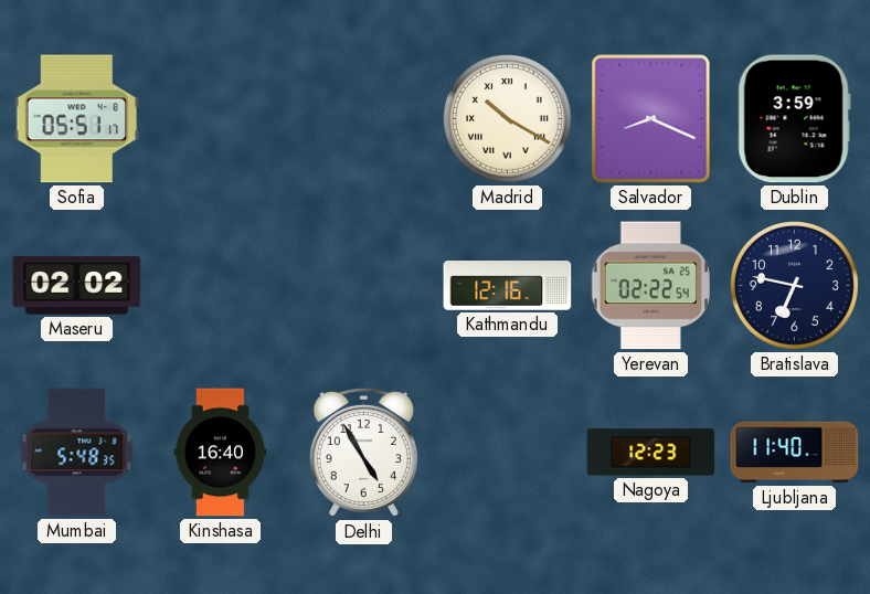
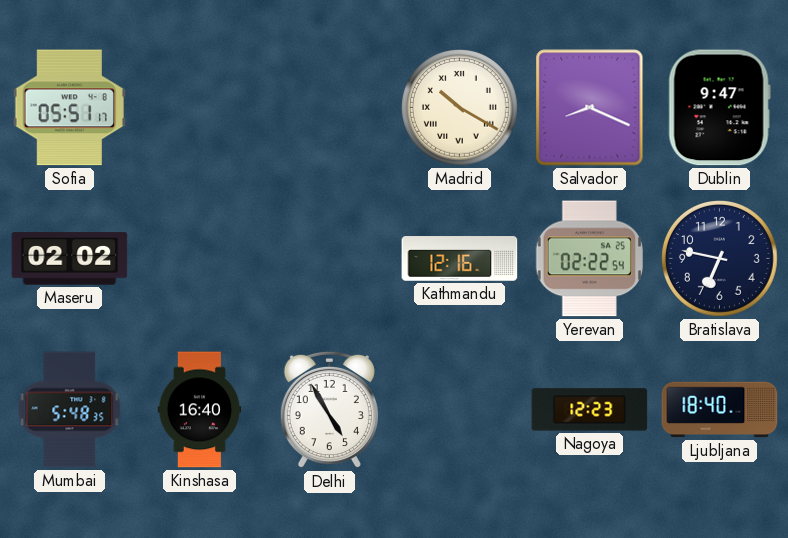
Dublin: 3:59 -> 9:47 (719, 108)
Ljubljana: 11:40 -> 18:40 (720, 410)
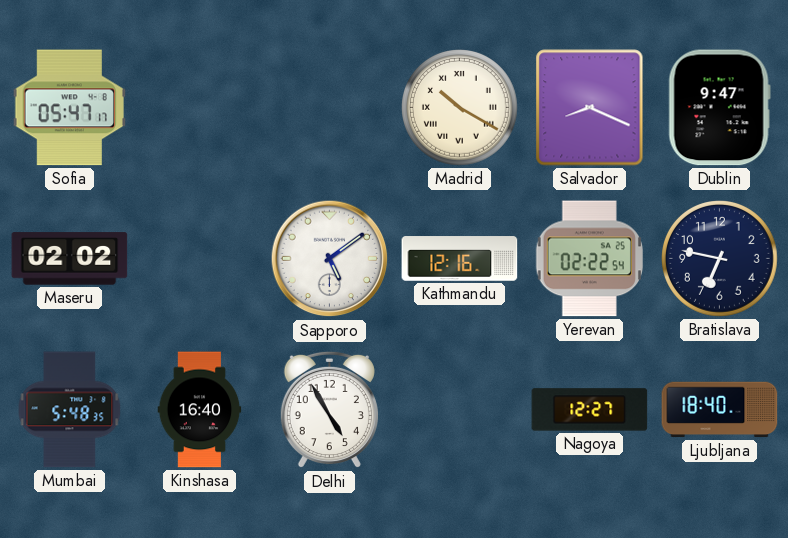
Sofia: 05:51 -> 05:47 (69, 108)
Sapporo: none -> 5:09 (330, 259)
Nagoya: 12:23 -> 12:27 (590, 410)
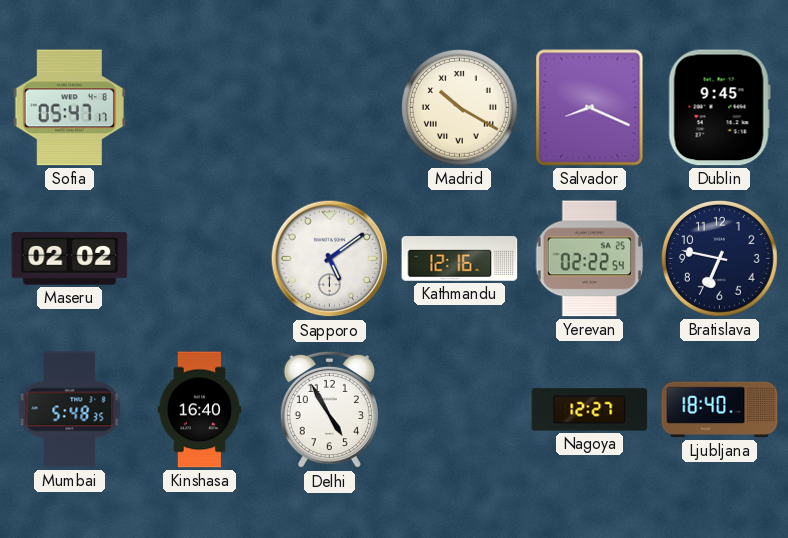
Dublin: 9:47 -> 9:45 (719, 108)
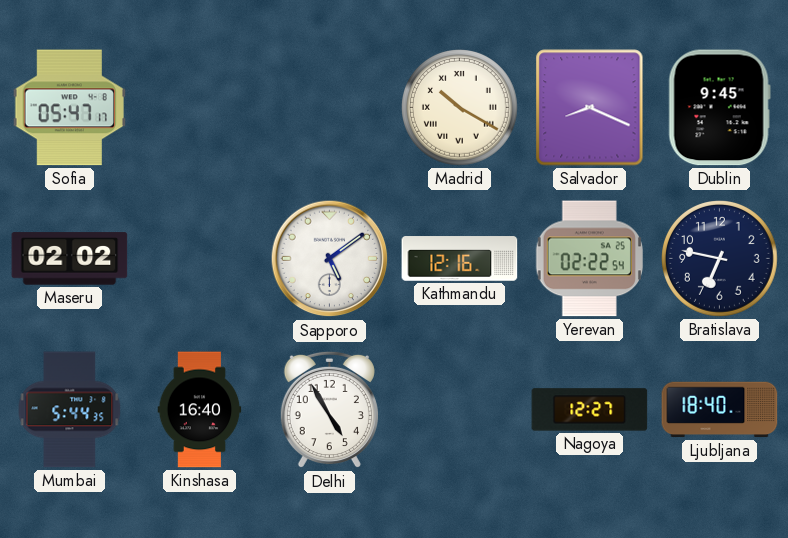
Mumbai: 5:48 -> 5:44 (70, 410)
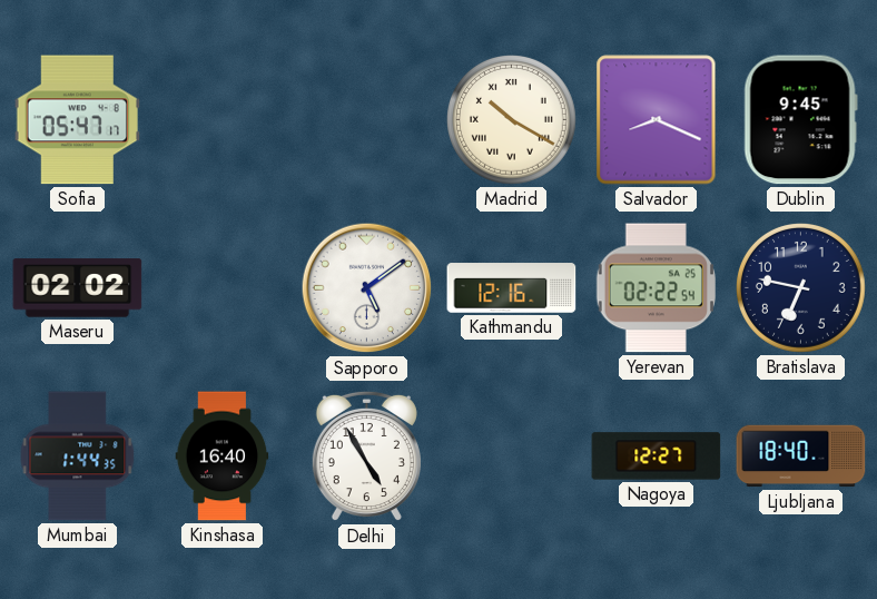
Mumbai: 5:44 -> 1:44 (78, 456)
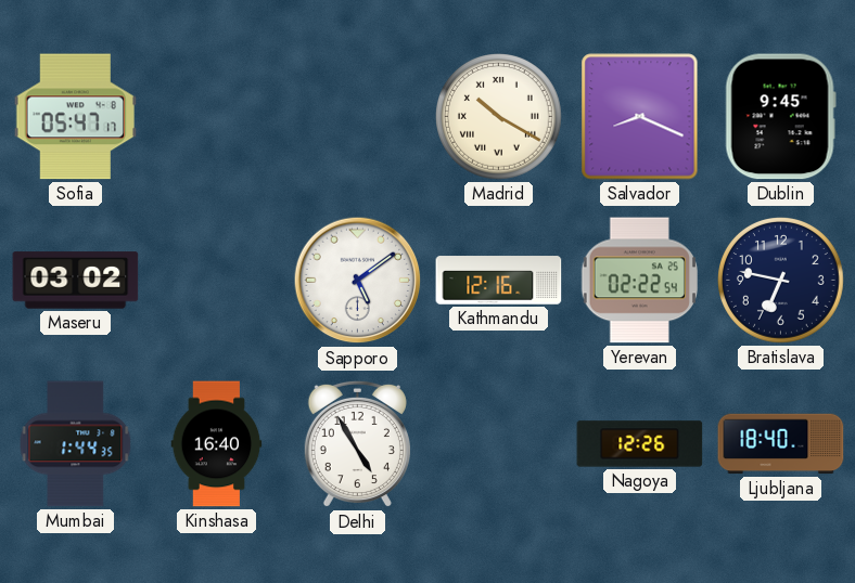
Maseru: 02:02 -> 03:02 (76, 281)
Nagoya: 12:27 -> 12:26 (640, 444)
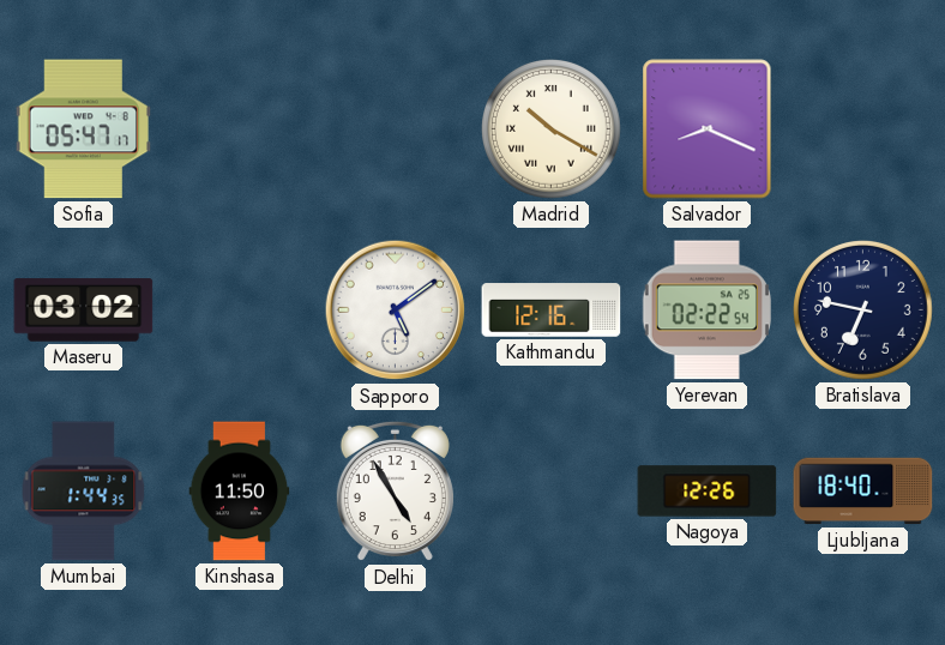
Dublin: 9:45 -> none (780, 117)
Kinshasa: 16:40 -> 11:50 (240, 492)
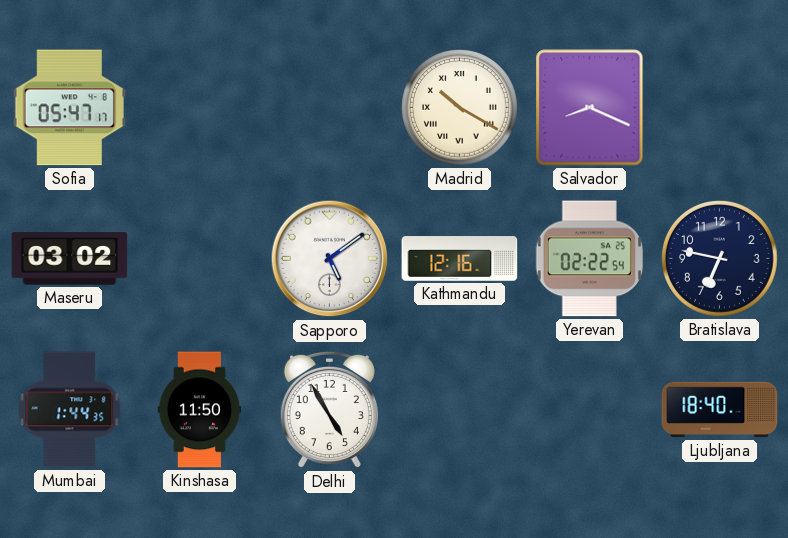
Nagoya: 12:26 -> none (708, 492)
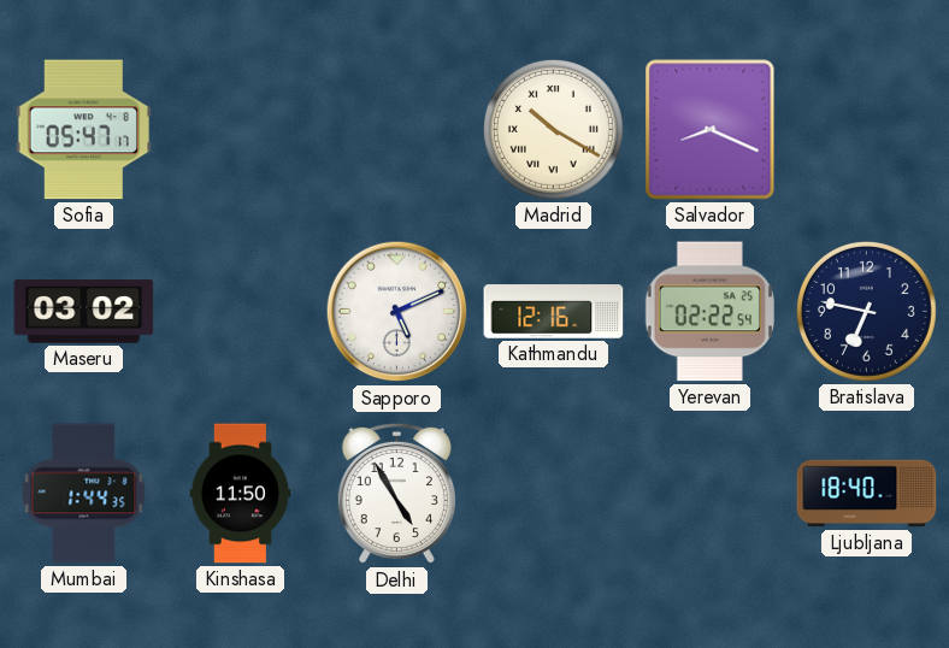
Sapporo: 5:09 -> 5:11 (397, 312)
